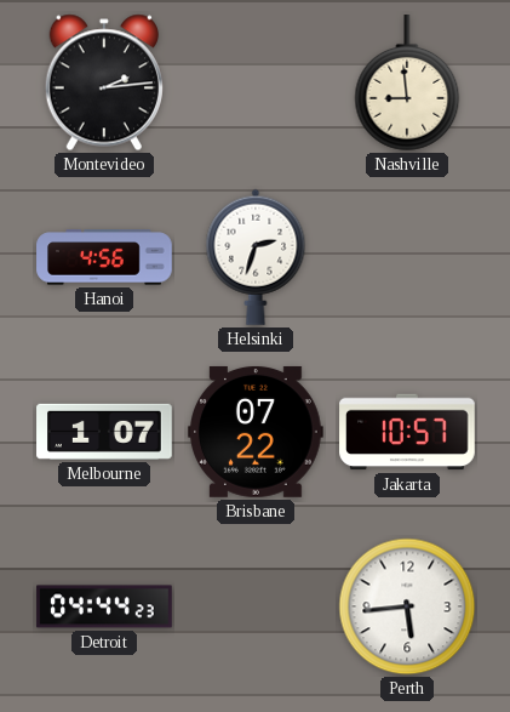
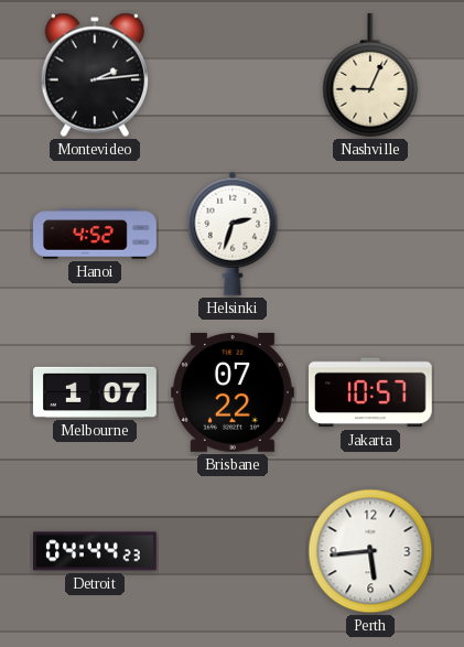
Nashville: 8:59 -> 9:04 (370, 76)
Hanoi: 4:56 -> 4:52 (95, 234)
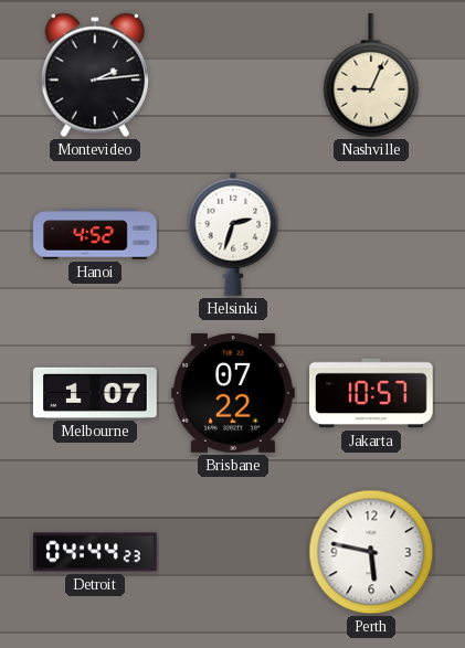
Perth: 5:44 -> 5:47 (371, 552)
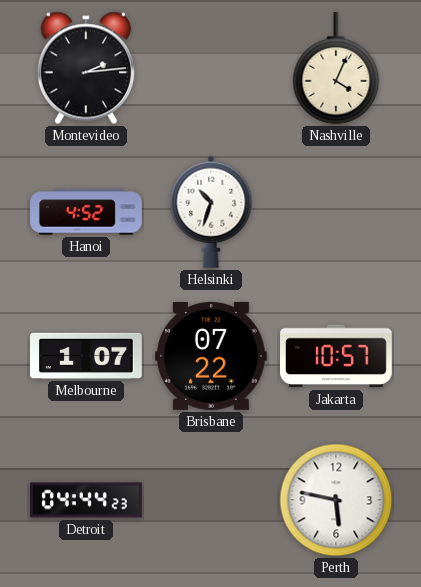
Nashville: 9:04 -> 4:04 (336, 69)
Helsinki: 2:33 -> 10:33 (211, 212)
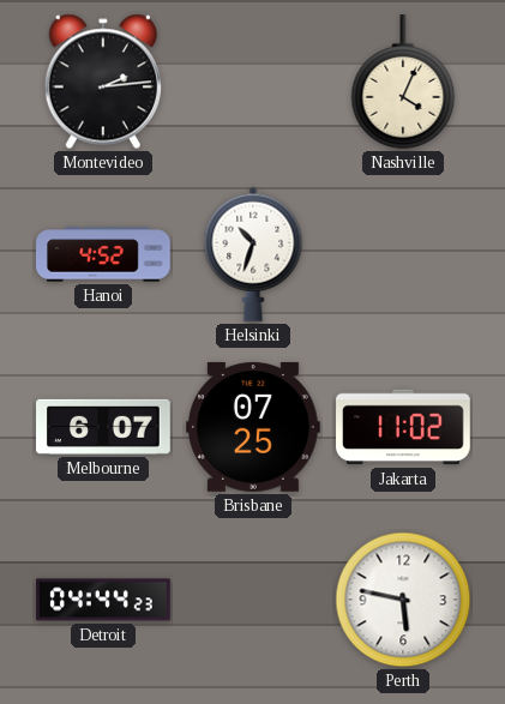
Melbourne: 1:07 -> 6:07 (103, 427)
Brisbane: 07:22 -> 07:25 (254, 427)
Jakarta: 10:57 -> 11:02 (403, 427)
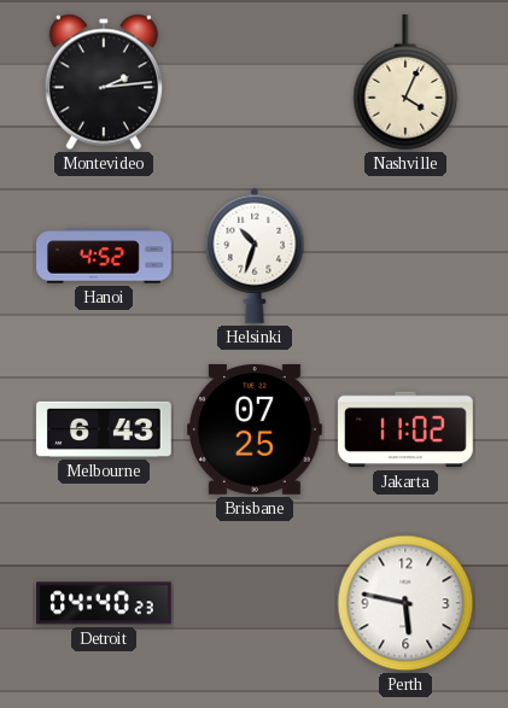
Melbourne: 6:07 -> 6:43 (104, 429)
Detroit: 04:44 -> 04:40 (104, 603)
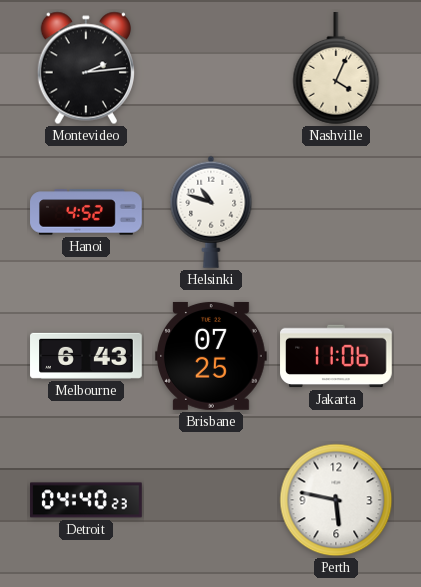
Helsinki: 10:33 -> 10:48 (211, 212)
Jakarta: 11:02 -> 11:06 (336, 356)
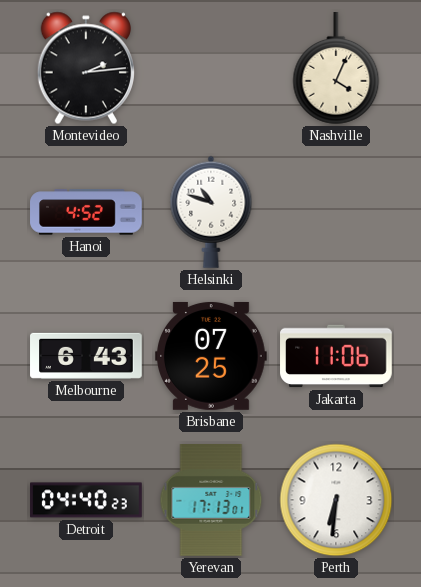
Yerevan: none -> 17:13 (211, 501)
Perth: 5:47 -> 6:31 (336, 500)
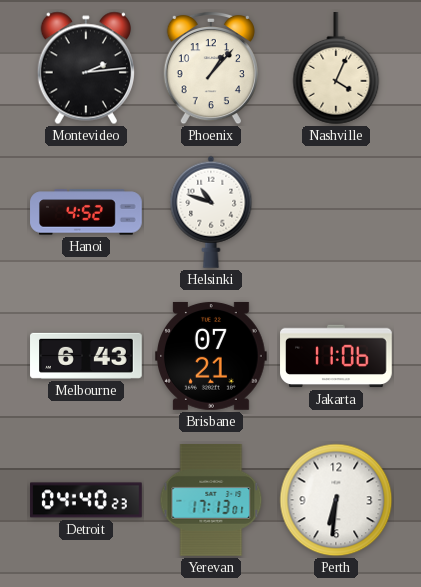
Phoenix: none -> 1:07 (211, 68)
Brisbane: 07:25 -> 07:21 (212, 356)
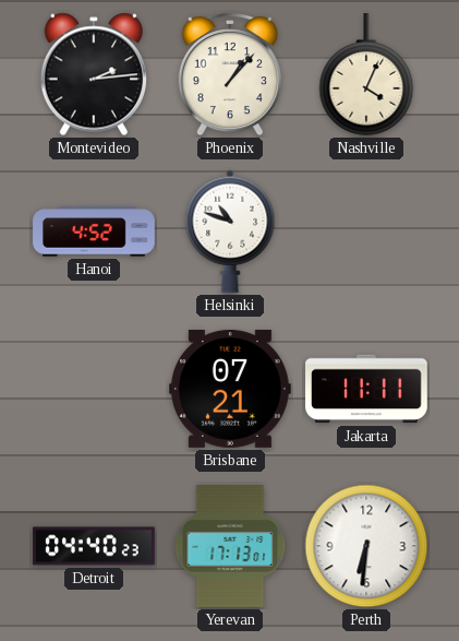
Melbourne: 6:43 -> none (86, 356)
Jakarta: 11:06 -> 11:11 (366, 389)
